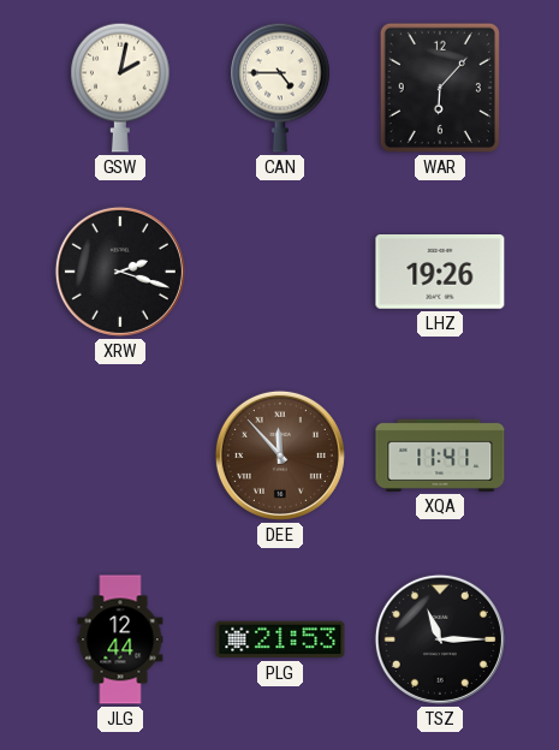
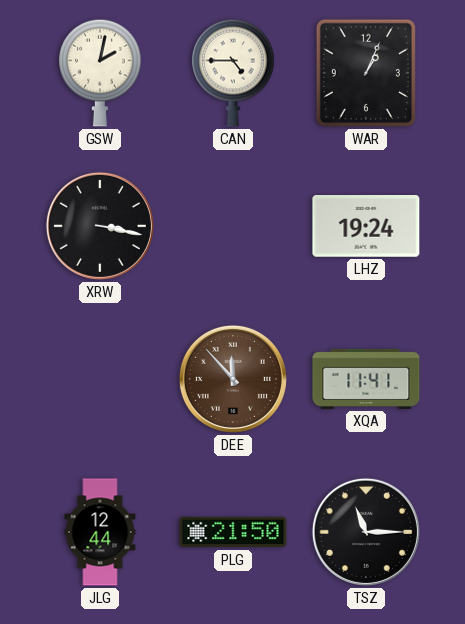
WAR: 6:07 -> 1:04 (366, 73)
XRW: 2:18 -> 3:17 (100, 226)
LHZ: 19:26 -> 19:24 (366, 227)
PLG: 21:53 -> 21:50 (233, 532)
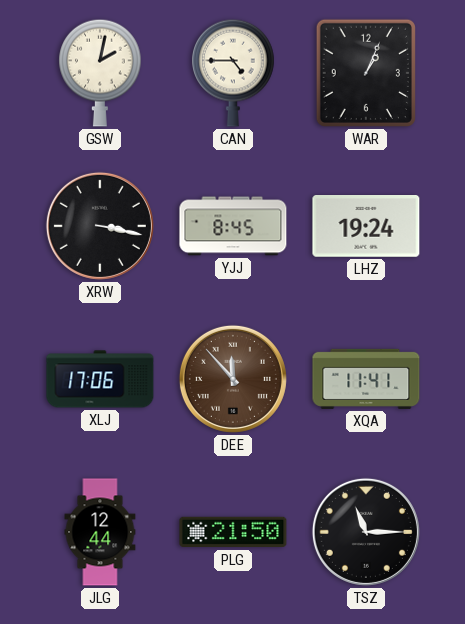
YJJ: none -> 8:45 (233, 226)
XLJ: none -> 17:06 (100, 379)
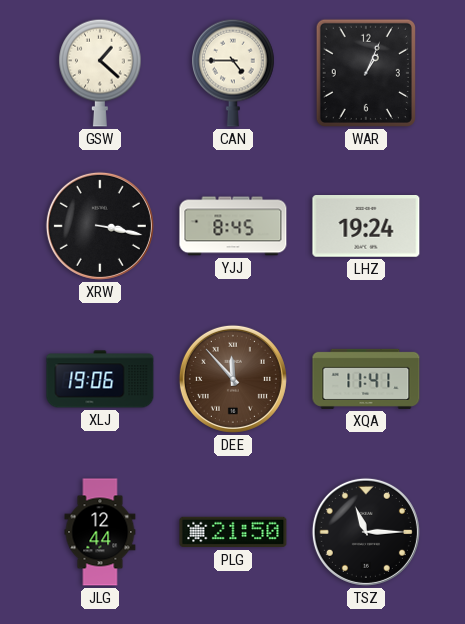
GSW: 2:02 -> 1:22 (100, 73)
XLJ: 17:06 -> 19:06 (100, 379)
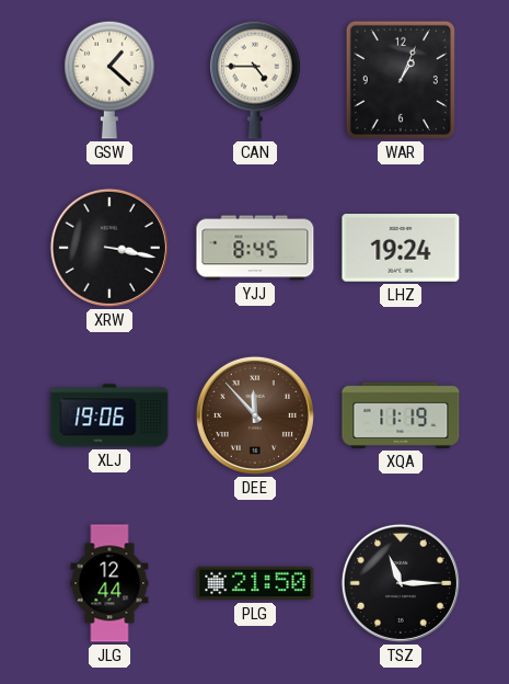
XQA: 11:41 -> 11:19 (401, 415)
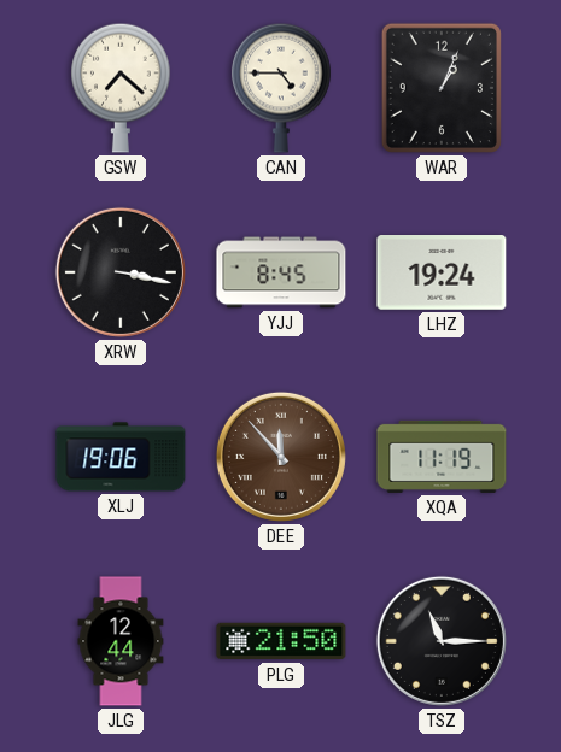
GSW: 1:22 -> 7:22 (121, 88)
